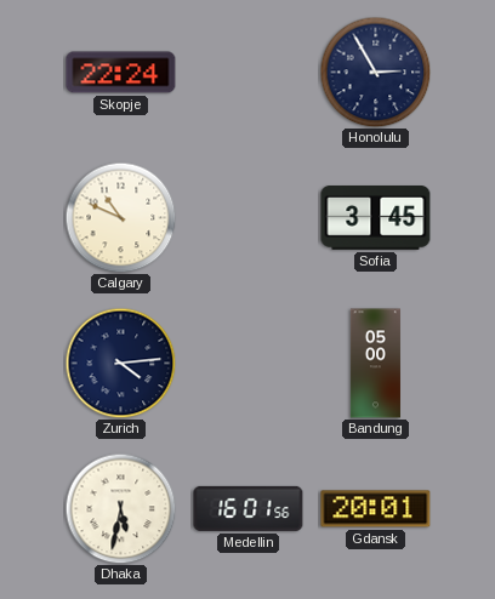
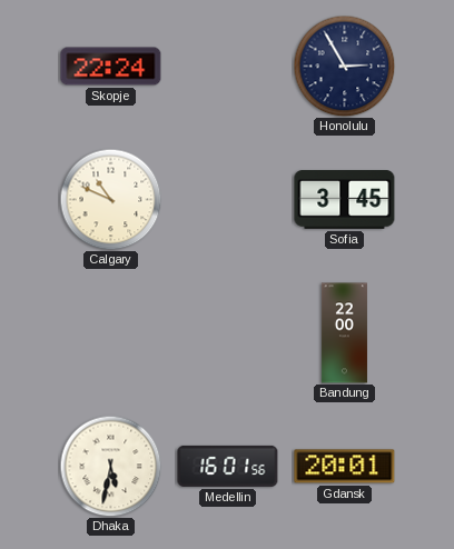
Zurich: 4:14 -> none (120, 363)
Bandung: 05:00 -> 22:00 (344, 333)
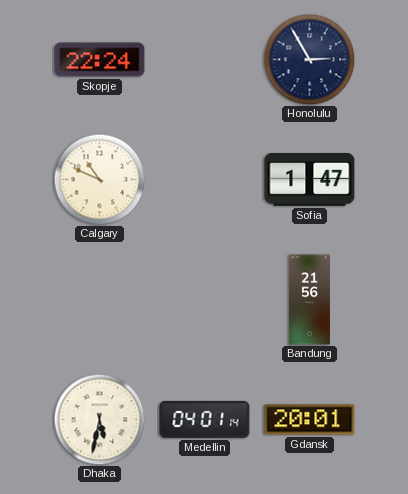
Sofia: 3:45 -> 1:47 (310, 180)
Bandung: 22:00 -> 21:56 (309, 300)
Medellin: 16:01 -> 04:01 (205, 419)
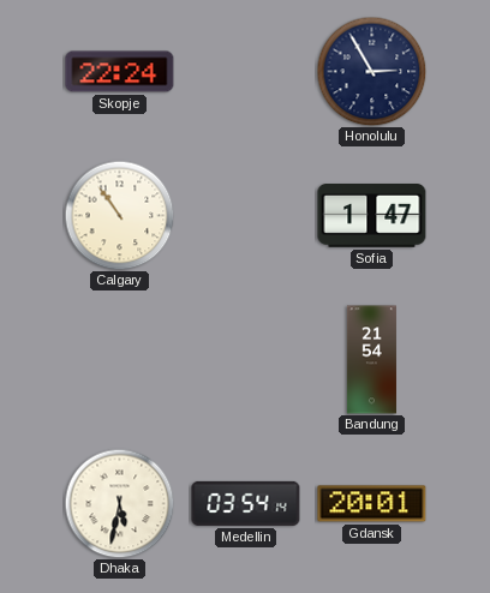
Calgary: 10:49 -> 10:54 (119, 215)
Bandung: 21:56 -> 21:54 (371, 360)
Medellin: 04:01 -> 03:54 (246, 503)
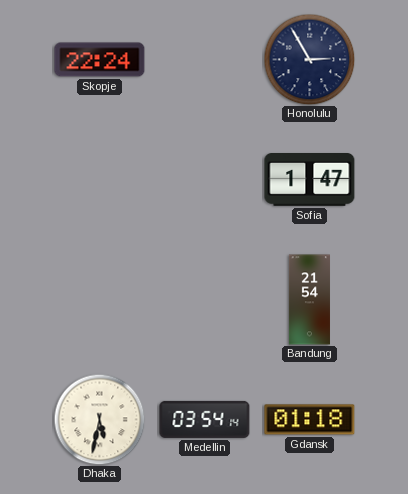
Calgary: 10:54 -> none (119, 215)
Gdansk: 20:01 -> 01:18 (310, 420)
